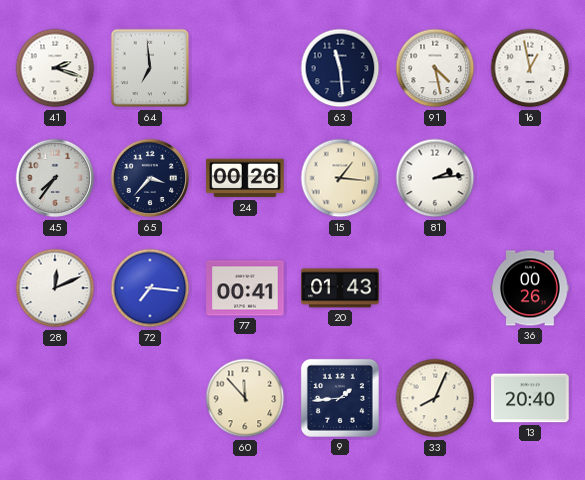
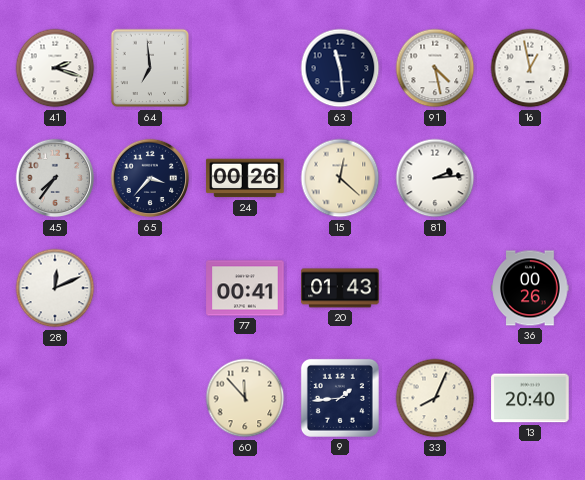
15: 1:16 -> 12:22 (340, 178)
72: 7:16 -> none (150, 288)
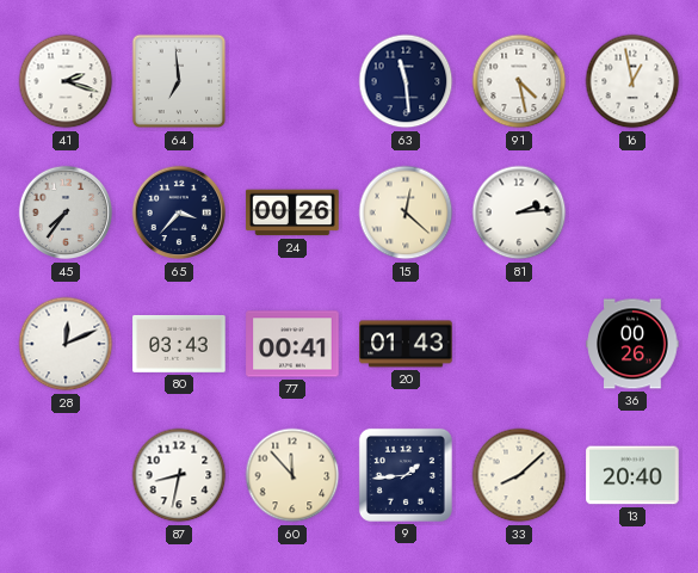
80: none -> 03:43 (179, 344)
87: none -> 8:32 (179, 475)
33: 8:04 -> 8:08 (519, 475)
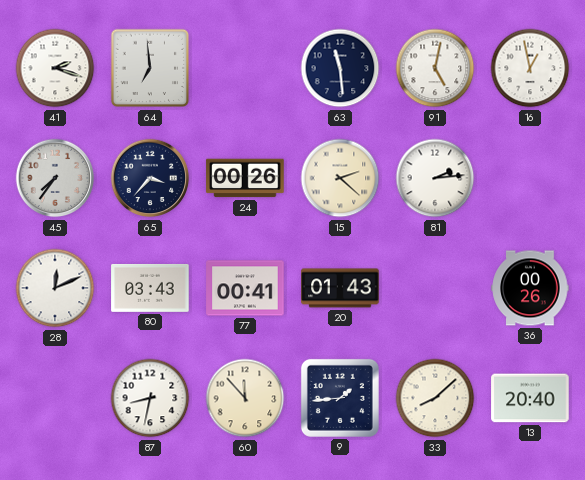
91: 4:28 -> 5:02 (435, 68)
15: 12:22 -> 2:22 (340, 178)
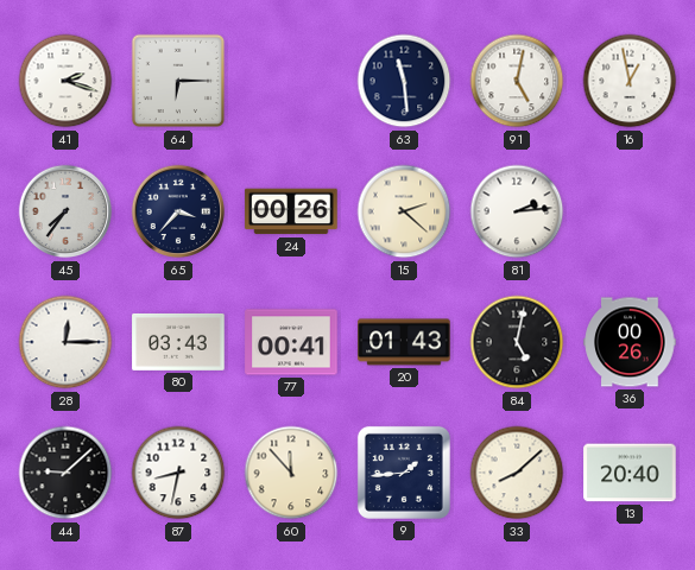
64: 6:59 -> 6:15 (178, 81)
28: 12:11 -> 12:15 (65, 342)
84: none -> 5:02 (517, 342)
44: none -> 9:08 (65, 473)
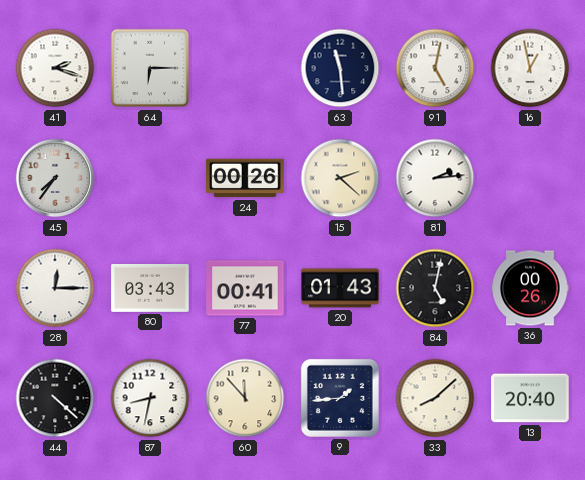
65: 3:37 -> none (178, 211)
44: 9:08 -> 4:22 (55, 398)
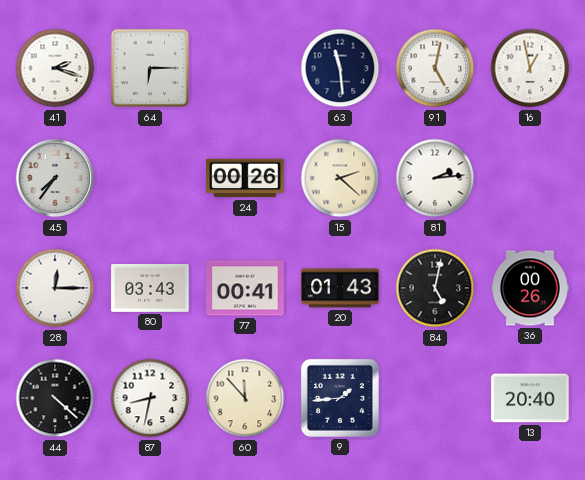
33: 8:08 -> none (435, 398)
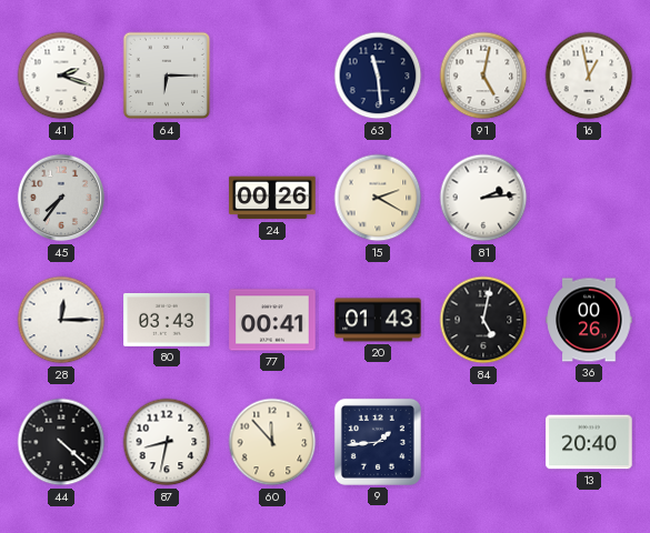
15: 2:22 -> 2:20 (378, 198)
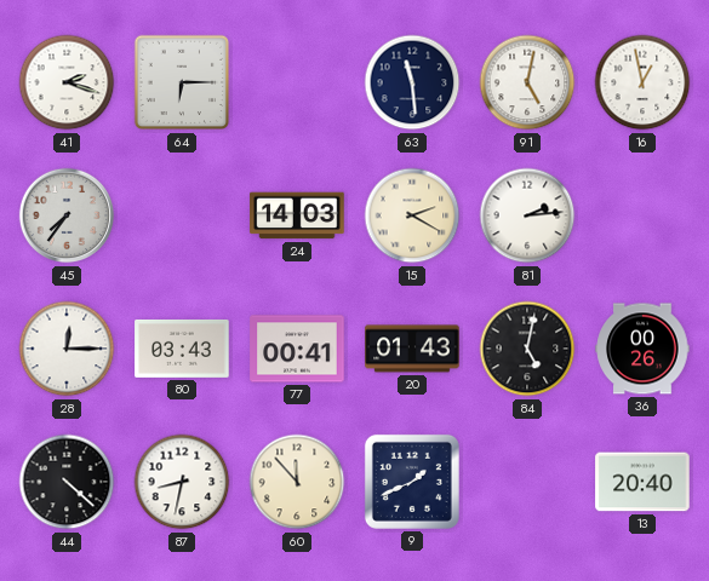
24: 00:26 -> 14:03 (297, 215)
9: 1:44 -> 1:41 (412, 482)
